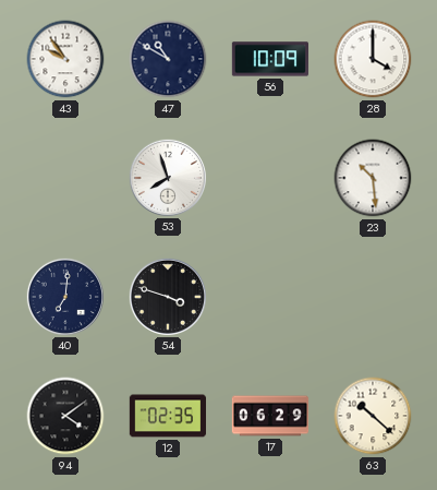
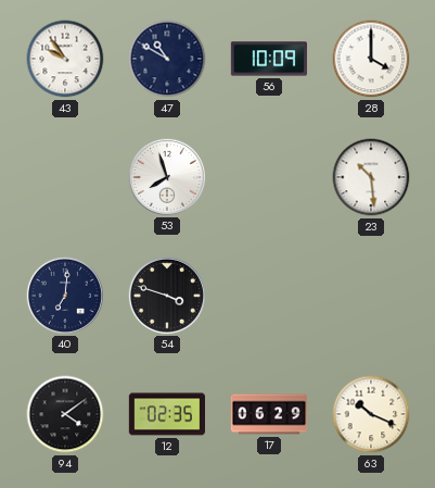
63: 10:22 -> 10:19 (371, 414)
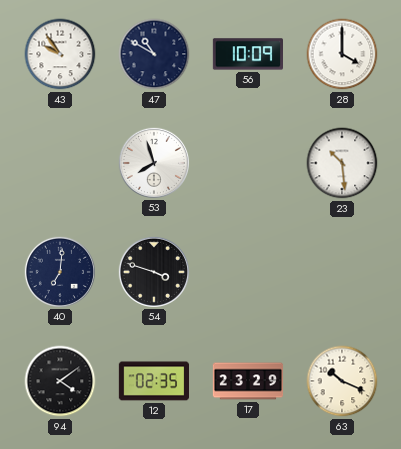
17: 06:29 -> 23:29 (248, 381)
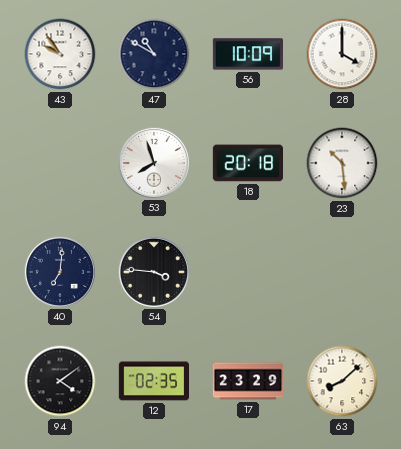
18: none -> 20:18 (247, 163)
54: 3:48 -> 3:46 (153, 271)
63: 10:19 -> 8:08 (342, 381)
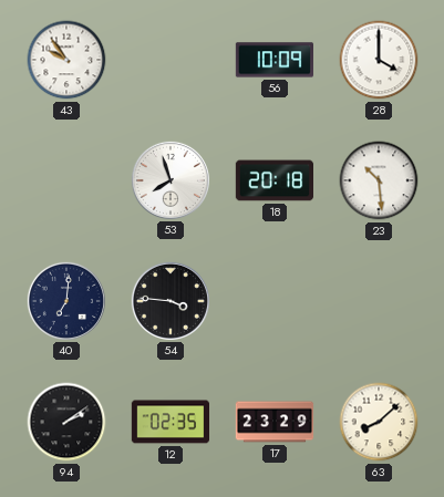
47: 10:50 -> none (154, 54)
94: 4:09 -> 2:09 (66, 422)
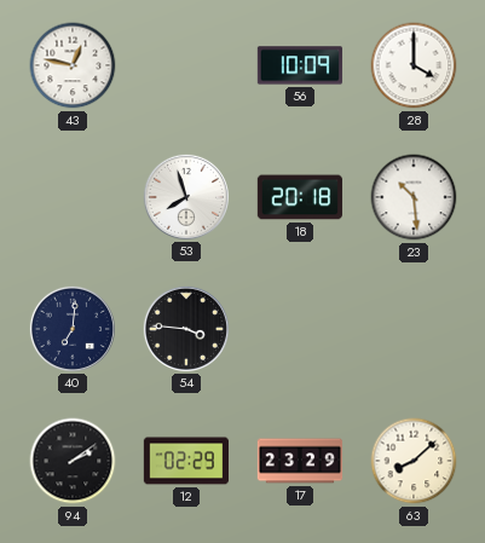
43: 9:54 -> 12:47 (73, 65)
12: 02:35 -> 02:29 (185, 461)
